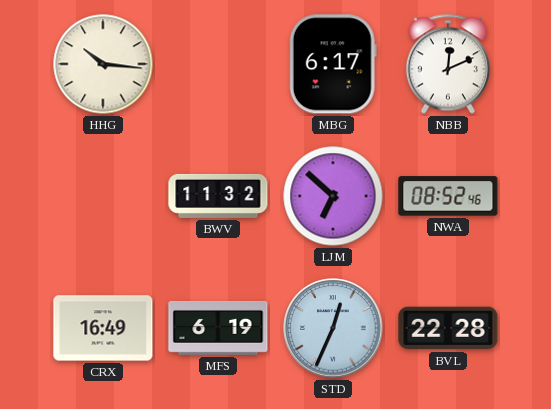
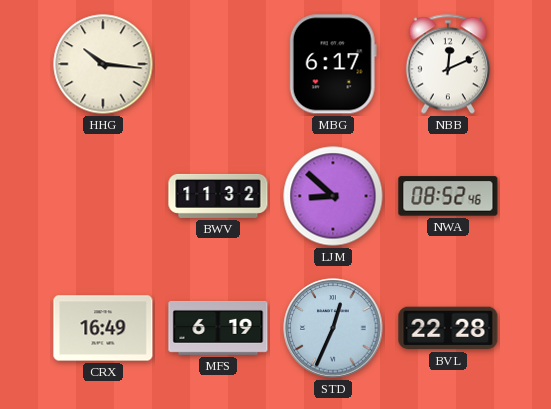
LJM: 6:52 -> 8:52 (333, 196)
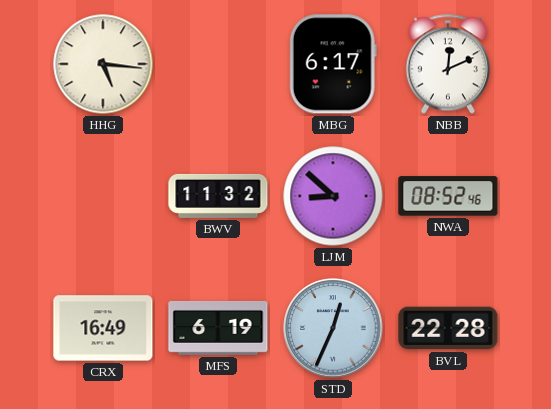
HHG: 10:16 -> 5:16 (103, 64)
